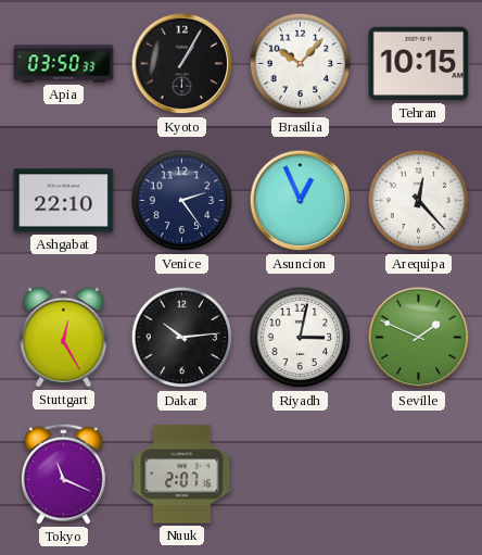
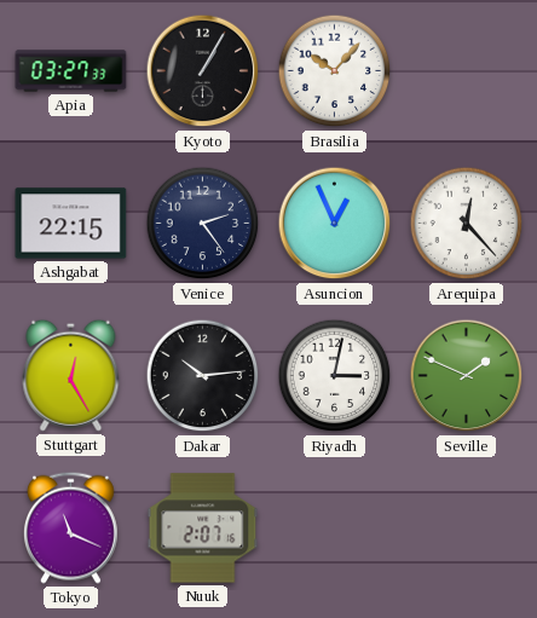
Apia: 03:50 -> 03:27 (71, 71)
Tehran: 10:15 -> none (419, 64)
Ashgabat: 22:10 -> 22:15 (71, 224)
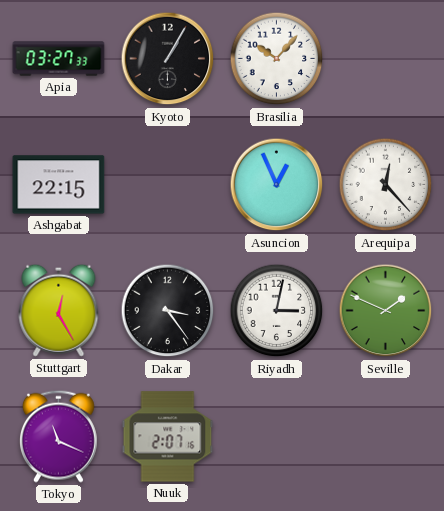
Venice: 2:24 -> none (203, 224)
Dakar: 10:14 -> 3:24 (168, 311)
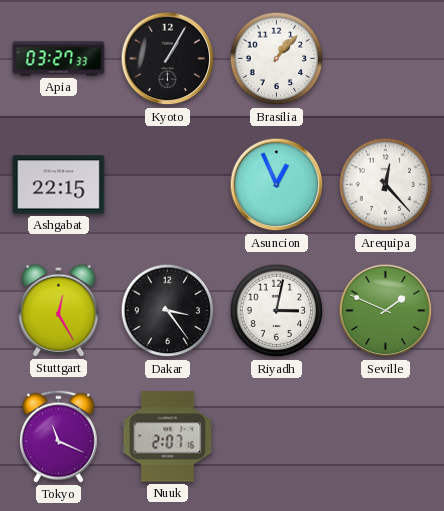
Brasilia: 10:07 -> 1:07 (277, 59)
